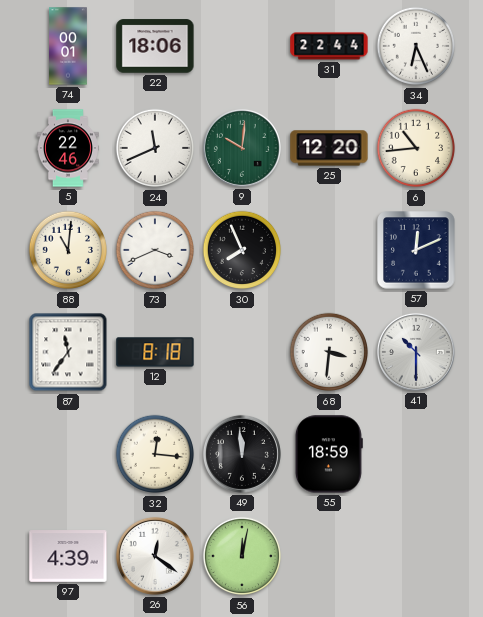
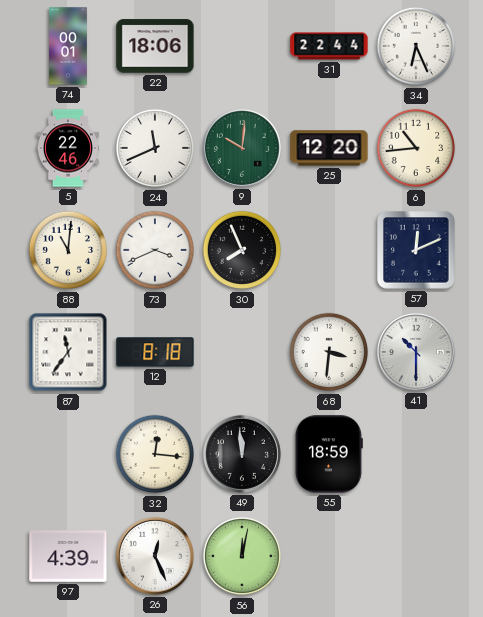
26: 12:21 -> 12:26 (155, 556)
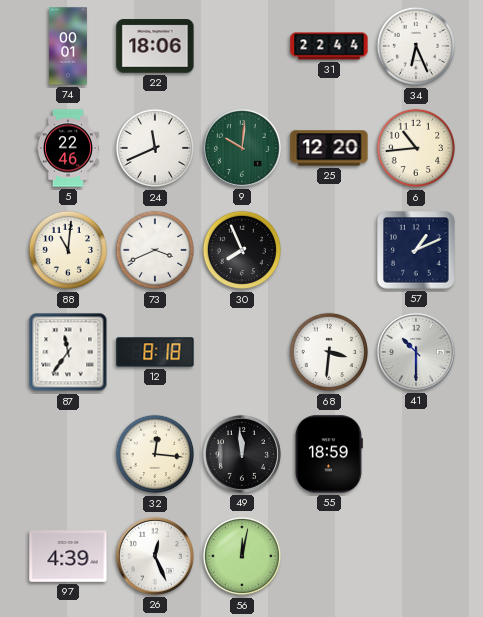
57: 12:11 -> 1:11 (416, 250)
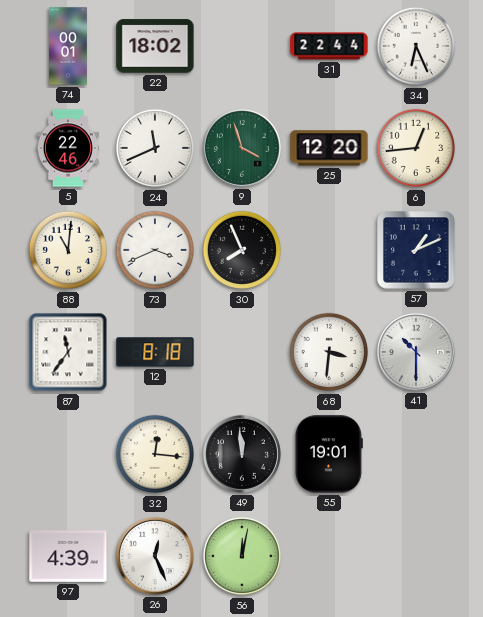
22: 18:06 -> 18:02 (155, 46)
9: 10:01 -> 3:57 (242, 148)
6: 10:44 -> 12:44 (416, 148)
55: 18:59 -> 19:01 (329, 454)
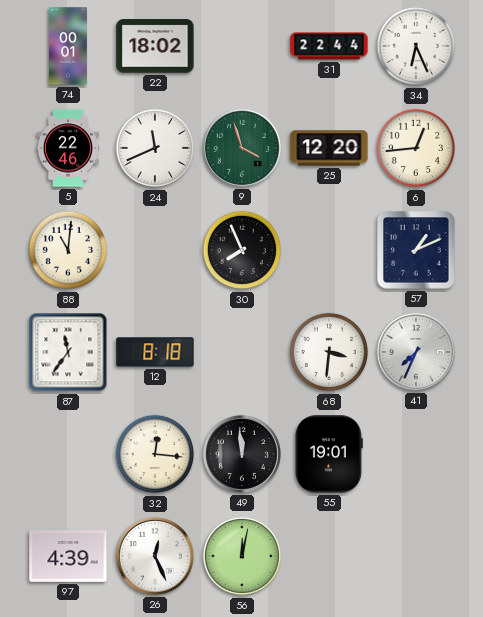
73: 3:41 -> none (155, 250)
41: 10:30 -> 7:34 (416, 352)
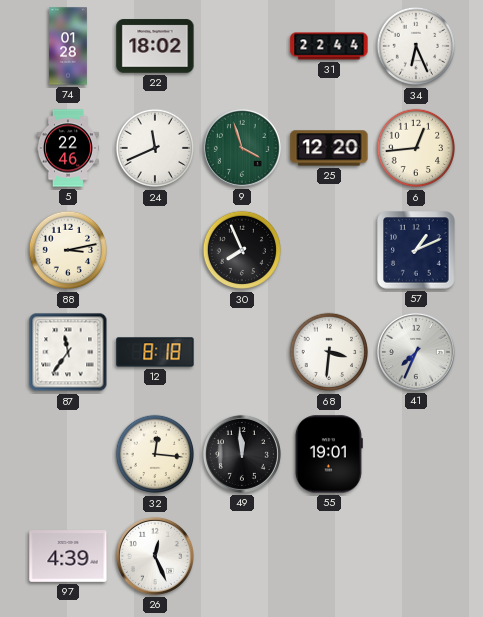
74: 00:01 -> 01:28 (69, 46)
88: 11:01 -> 3:13 (68, 250)
56: 12:02 -> none (242, 556)
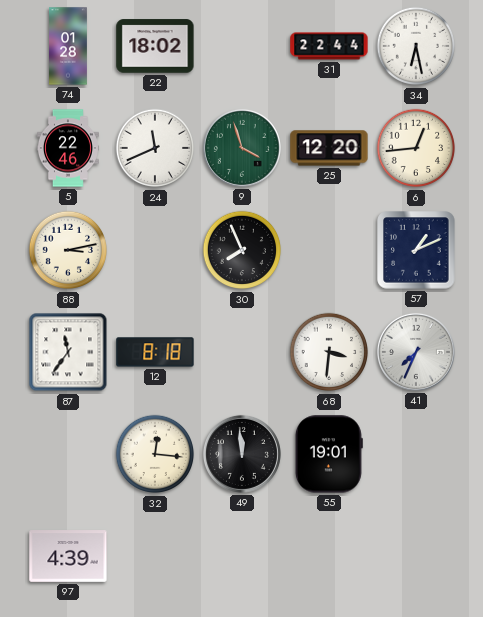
34: 6:26 -> 6:28 (416, 46)
26: 12:26 -> none (155, 556)
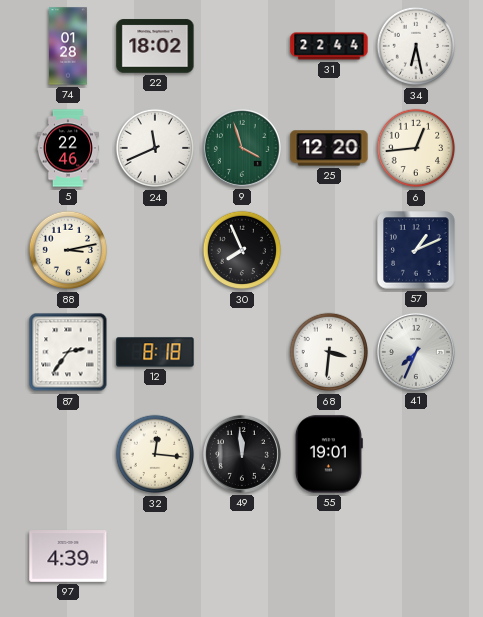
87: 11:36 -> 2:36 (68, 352)
